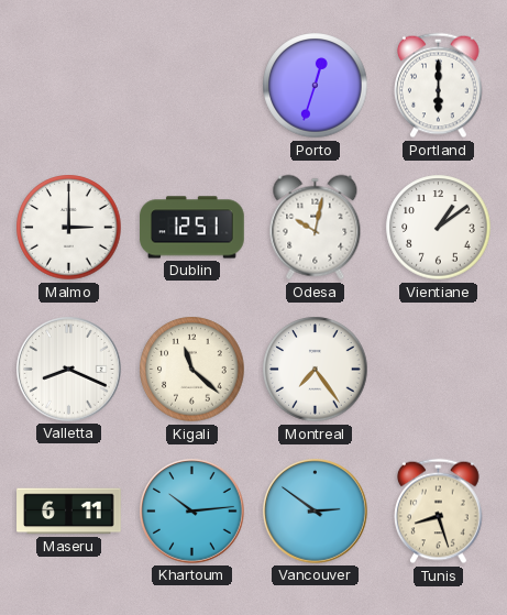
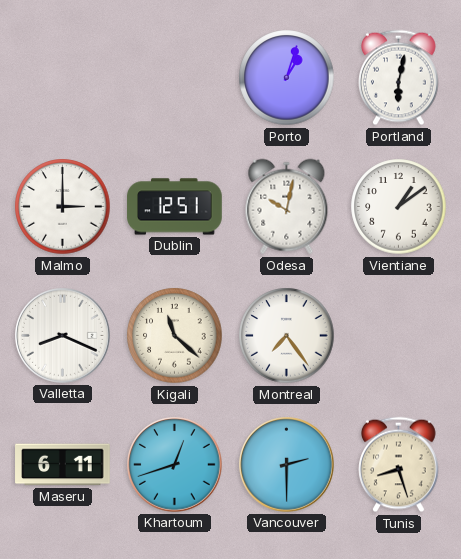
Porto: 12:33 -> 1:03 (287, 78)
Portland: 6:00 -> 6:02 (399, 78)
Khartoum: 10:14 -> 12:42 (175, 465)
Vancouver: 2:51 -> 2:30 (287, 465)
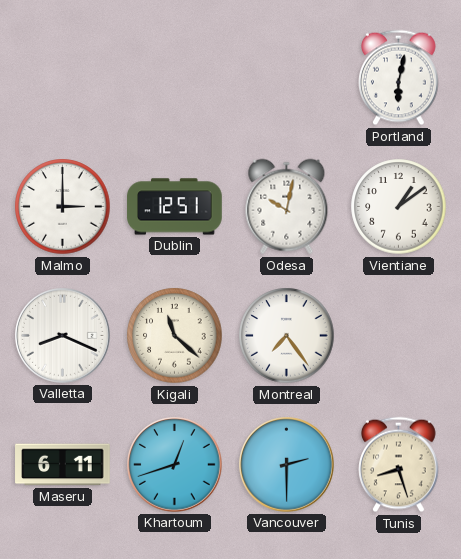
Porto: 1:03 -> none (287, 78)
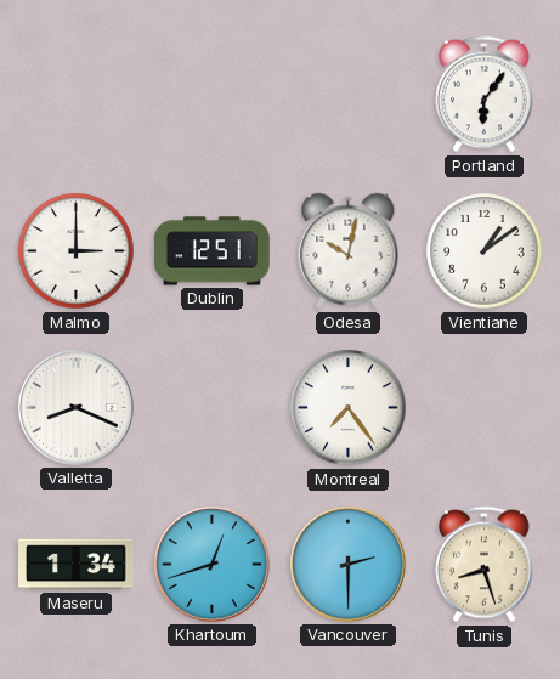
Portland: 6:02 -> 6:06 (485, 95)
Kigali: 11:22 -> none (175, 336)
Maseru: 6:11 -> 1:34 (77, 565)
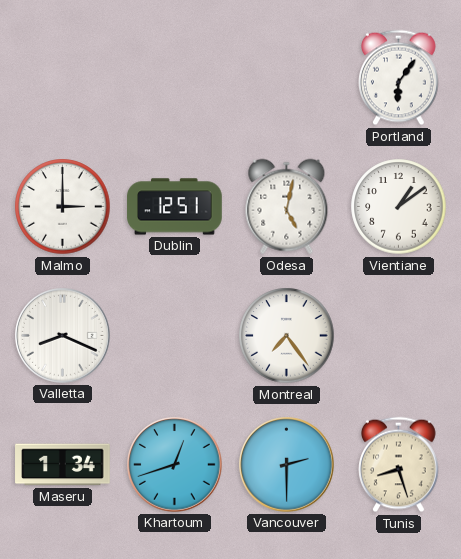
Odesa: 10:02 -> 5:02 (287, 207)
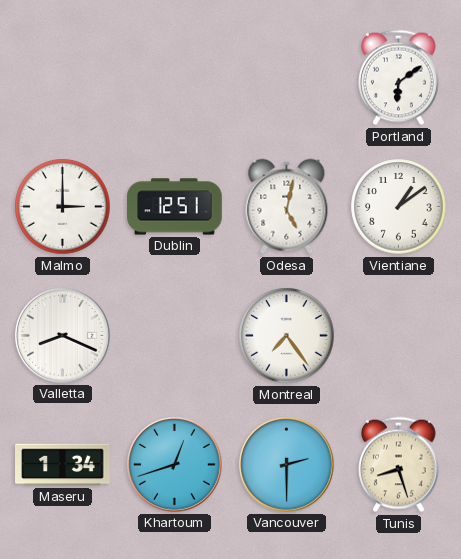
Portland: 6:06 -> 6:09 (399, 78)
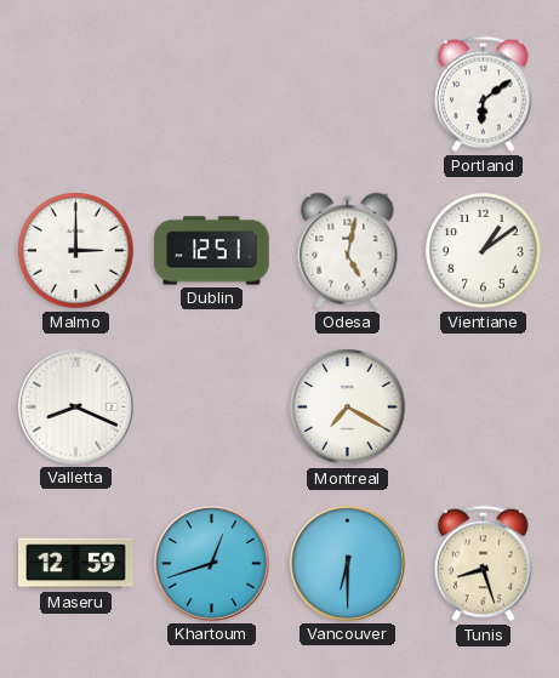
Montreal: 7:24 -> 7:20 (348, 408)
Maseru: 1:34 -> 12:59 (76, 564)
Vancouver: 2:30 -> 6:30 (348, 564)
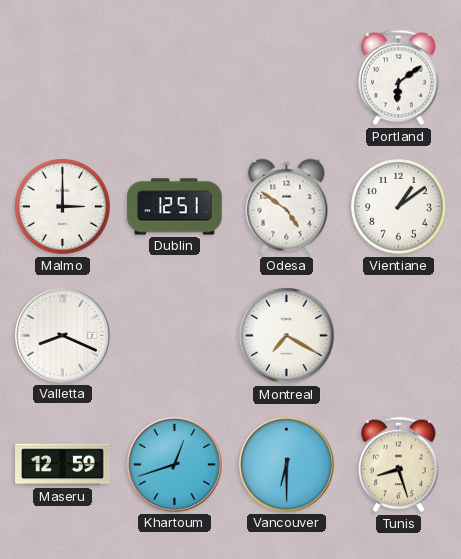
Odesa: 5:02 -> 4:51 (287, 207)
